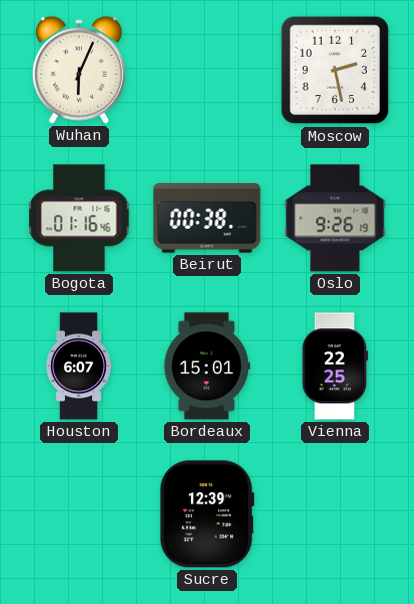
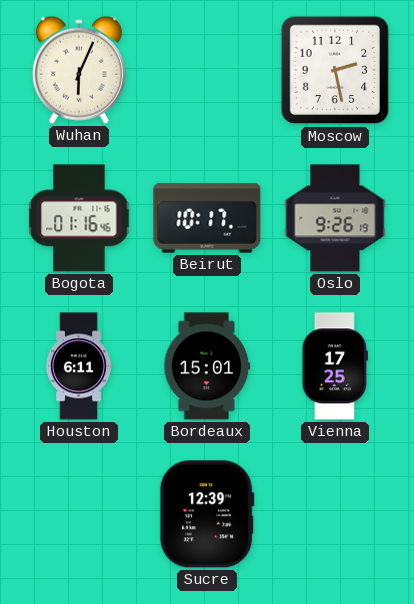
Beirut: 00:38 -> 10:17 (207, 218)
Houston: 6:07 -> 6:11 (79, 366)
Vienna: 22:25 -> 17:25 (335, 366)
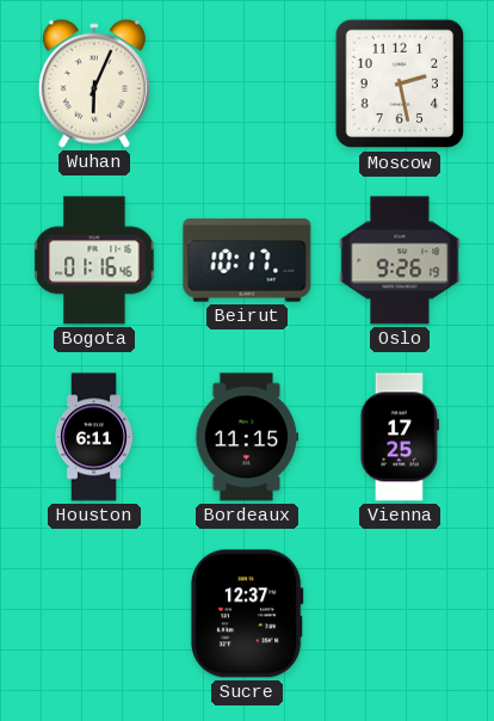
Bordeaux: 15:01 -> 11:15 (247, 437)
Sucre: 12:39 -> 12:37 (247, 614)
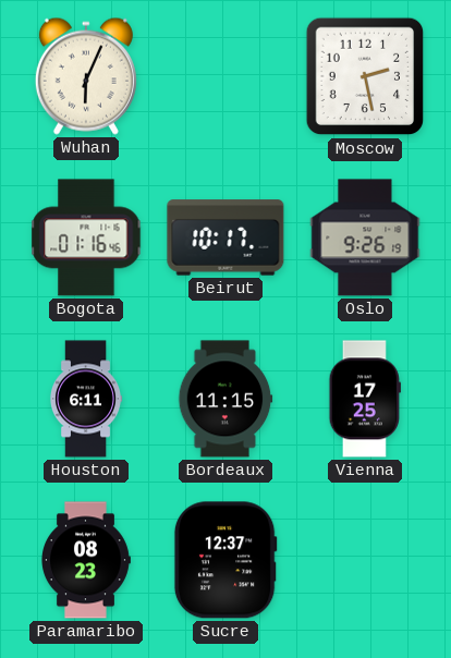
Paramaribo: none -> 08:23 (86, 560)
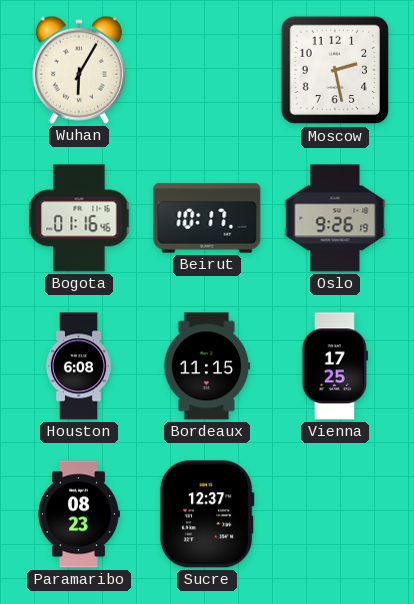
Wuhan: 6:04 -> 6:05 (79, 70)
Houston: 6:11 -> 6:08 (79, 366)
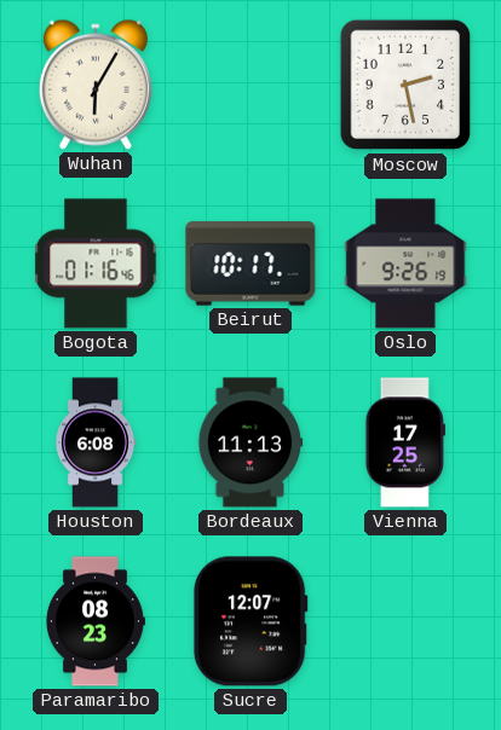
Bordeaux: 11:15 -> 11:13 (250, 442)
Sucre: 12:37 -> 12:07 (250, 621)
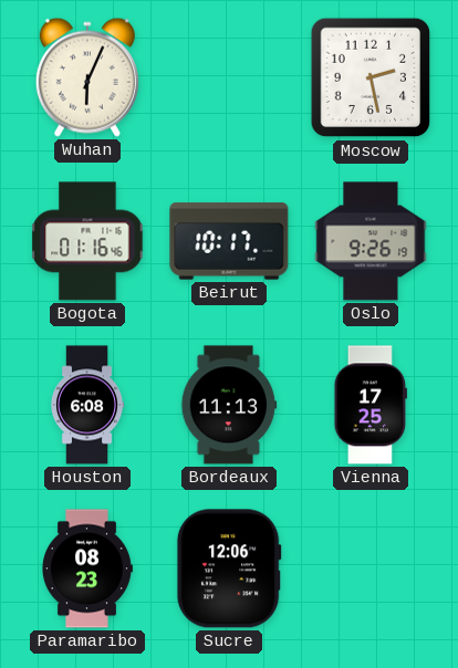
Wuhan: 6:05 -> 6:04 (87, 77)
Sucre: 12:07 -> 12:06 (229, 568)
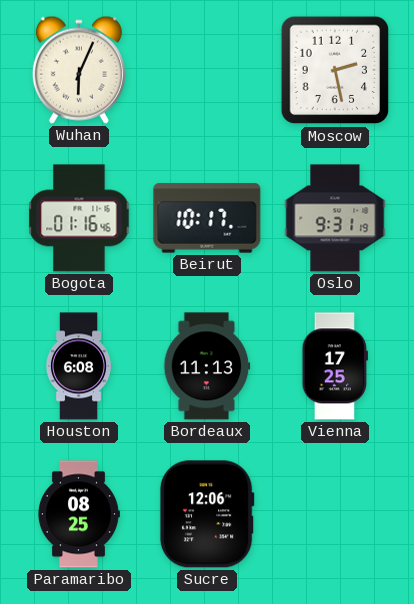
Oslo: 9:26 -> 9:31 (335, 218)
Paramaribo: 08:23 -> 08:25 (79, 514)
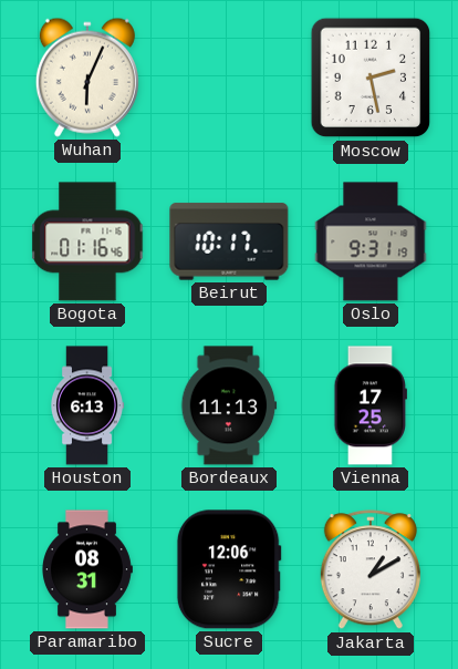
Houston: 6:08 -> 6:13 (87, 405)
Paramaribo: 08:25 -> 08:31 (87, 569)
Jakarta: none -> 1:10 (371, 570)
